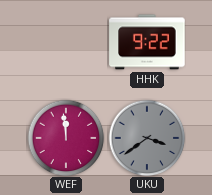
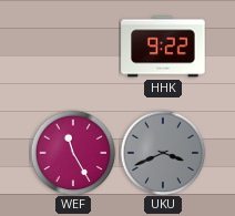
WEF: 11:59 -> 11:25 (73, 153)
UKU: 3:39 -> 3:41 (163, 153)
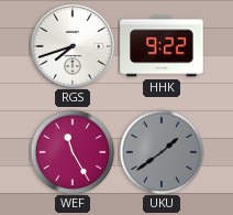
RGS: none -> 7:42 (73, 46)
UKU: 3:41 -> 1:39 (162, 152)
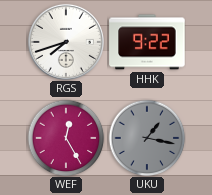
WEF: 11:25 -> 12:25 (66, 138)
UKU: 1:39 -> 1:17 (147, 138)
